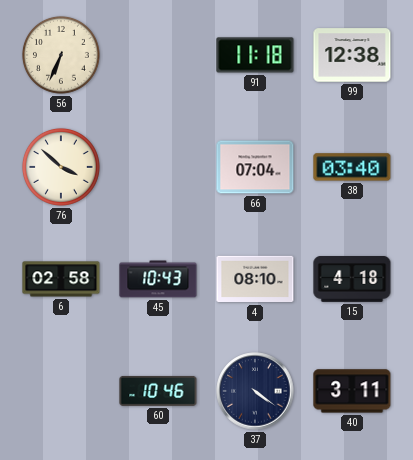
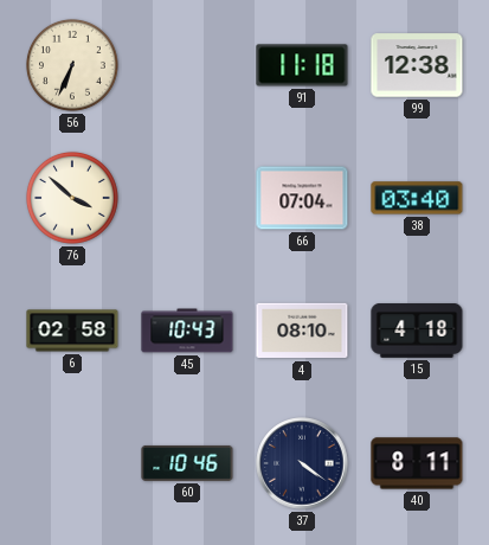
40: 3:11 -> 8:11 (417, 463)
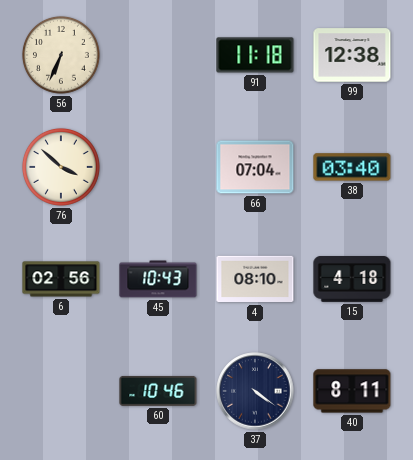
6: 02:58 -> 02:56 (61, 279)
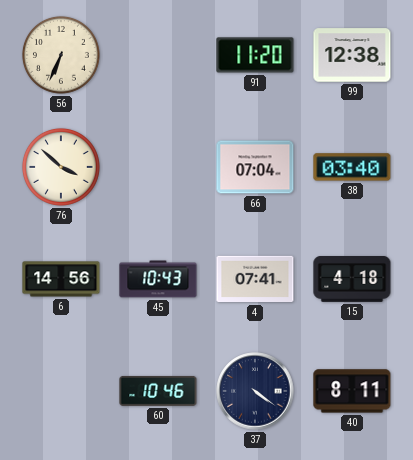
91: 11:18 -> 11:20 (255, 55)
6: 02:56 -> 14:56 (61, 279)
4: 08:10 -> 07:41 (255, 279)
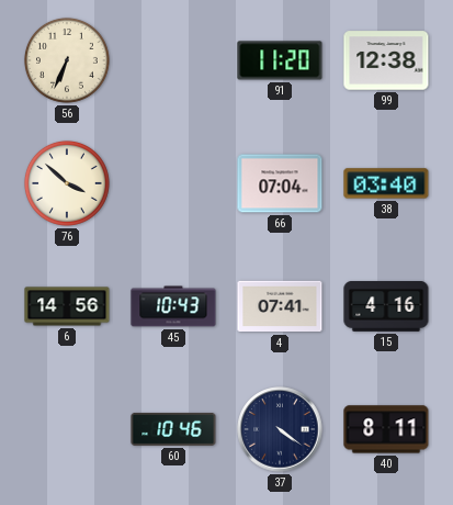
15: 4:18 -> 4:16 (386, 307)
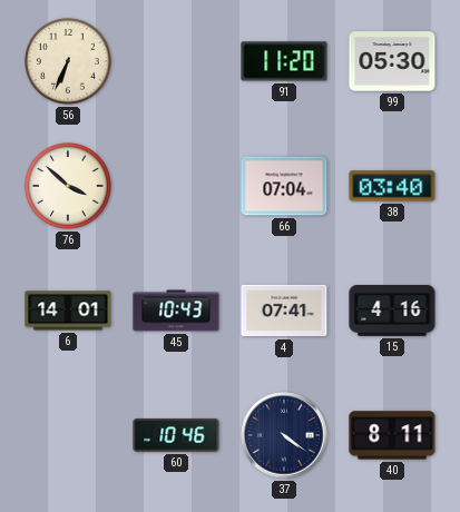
99: 12:38 -> 05:30 (392, 61)
6: 14:56 -> 14:01 (68, 311)
